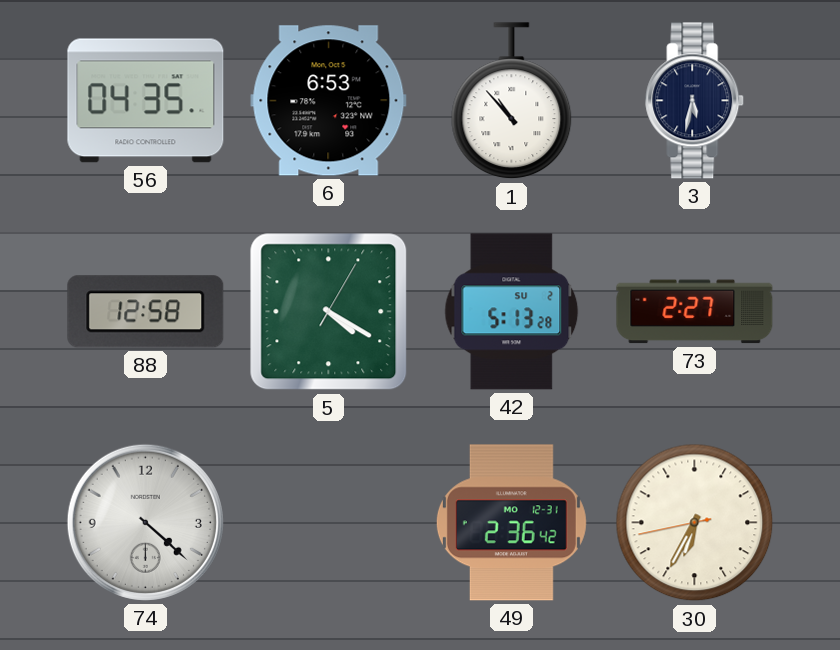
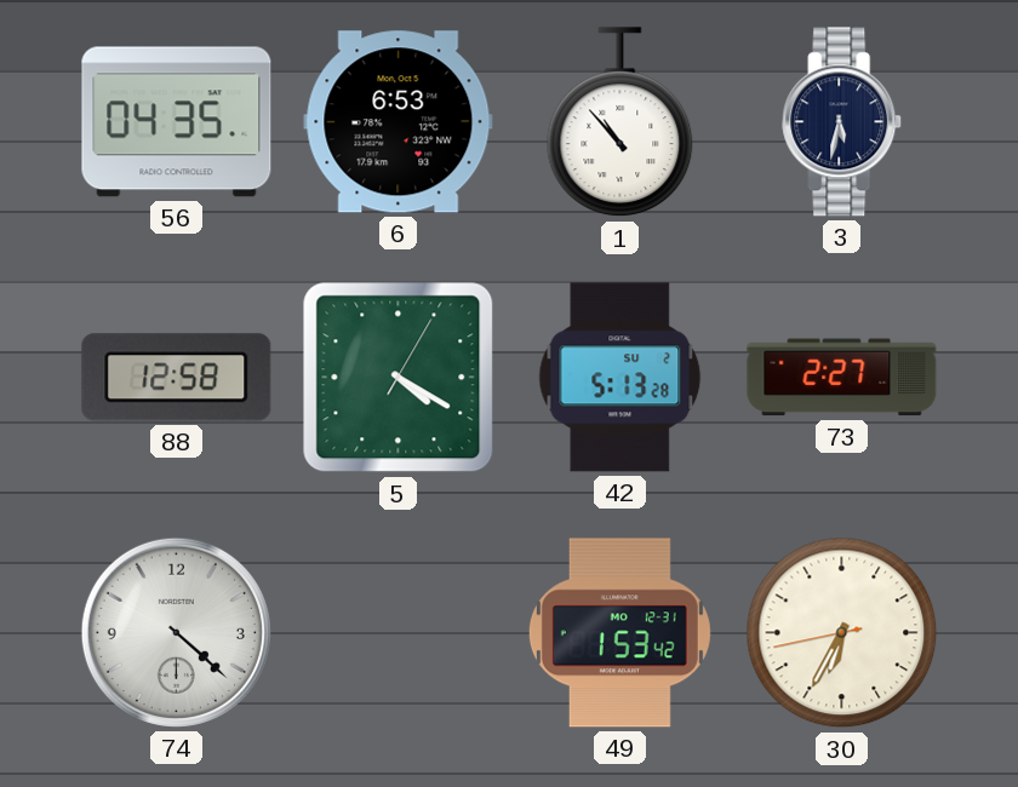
49: 2:36 -> 1:53 (619, 633)
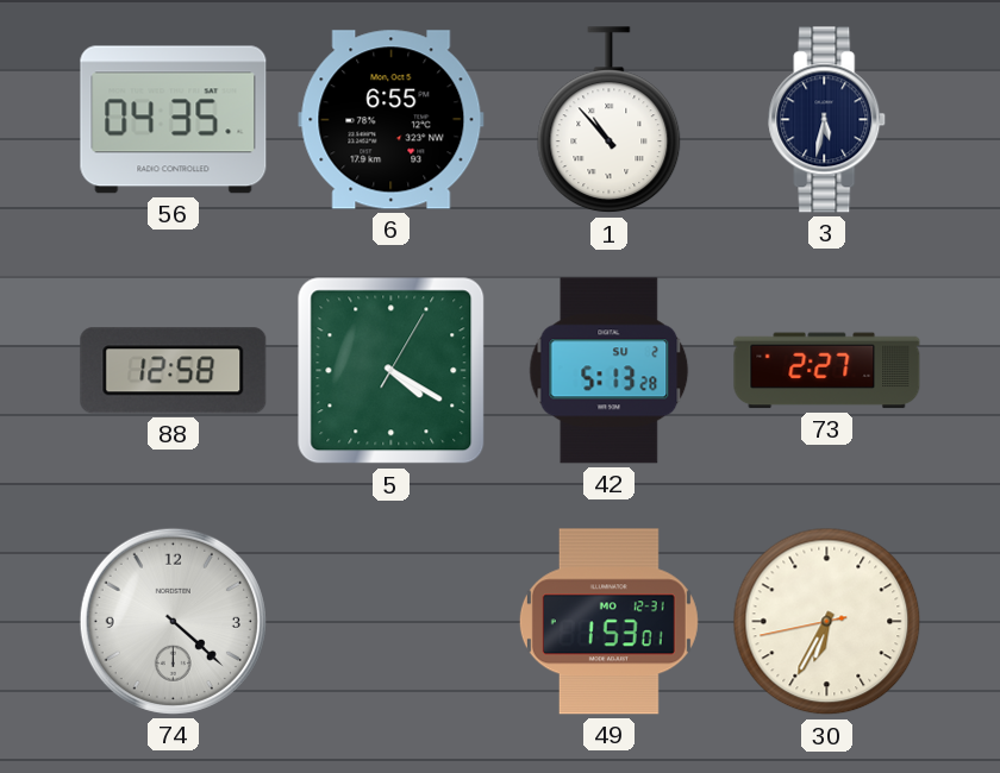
6: 6:53 -> 6:55 (392, 120)
49: 1:53:42 -> 1:53:01 (608, 622)
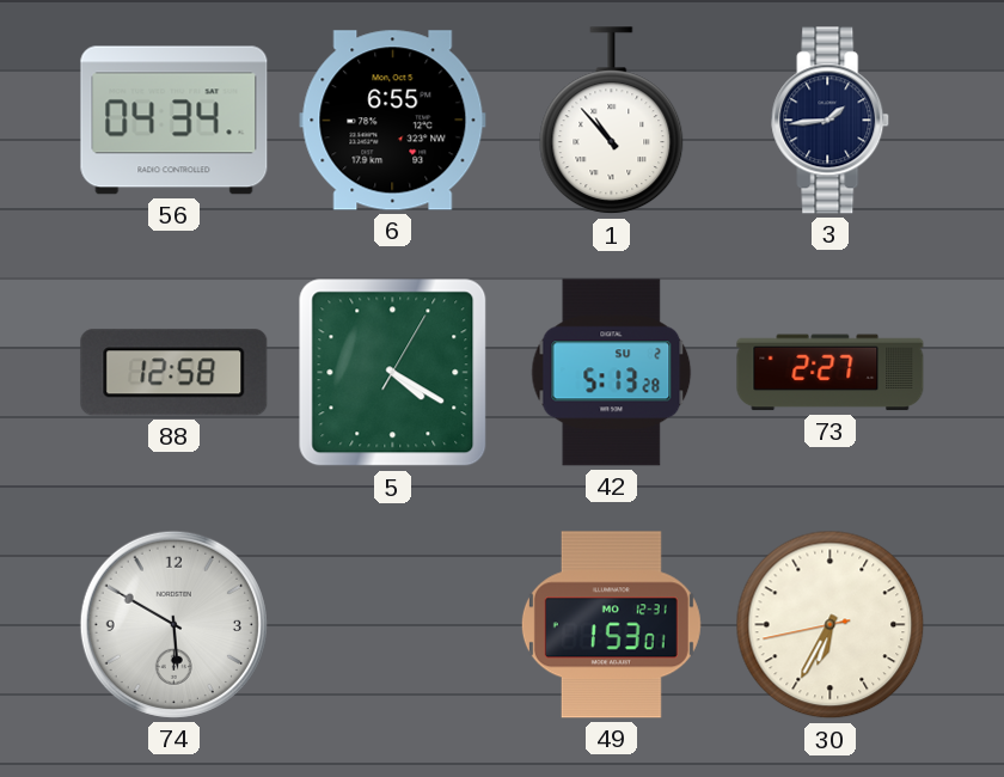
56: 04:35 -> 04:34 (175, 121)
3: 5:32 -> 1:44 (831, 121)
74: 4:22 -> 5:50 (173, 624)
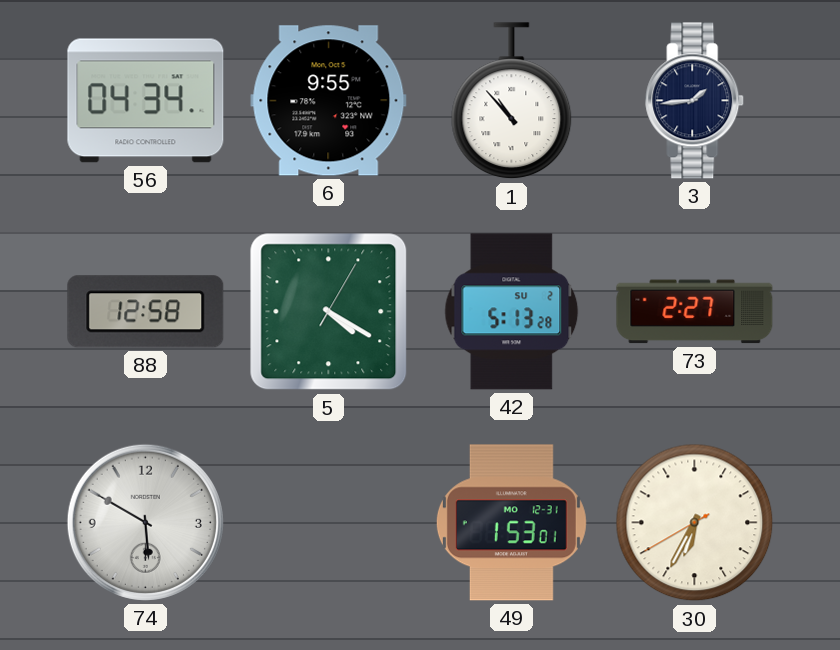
6: 6:55 -> 9:55 (329, 101)
30: 6:34:43 -> 6:34:40 (695, 523)
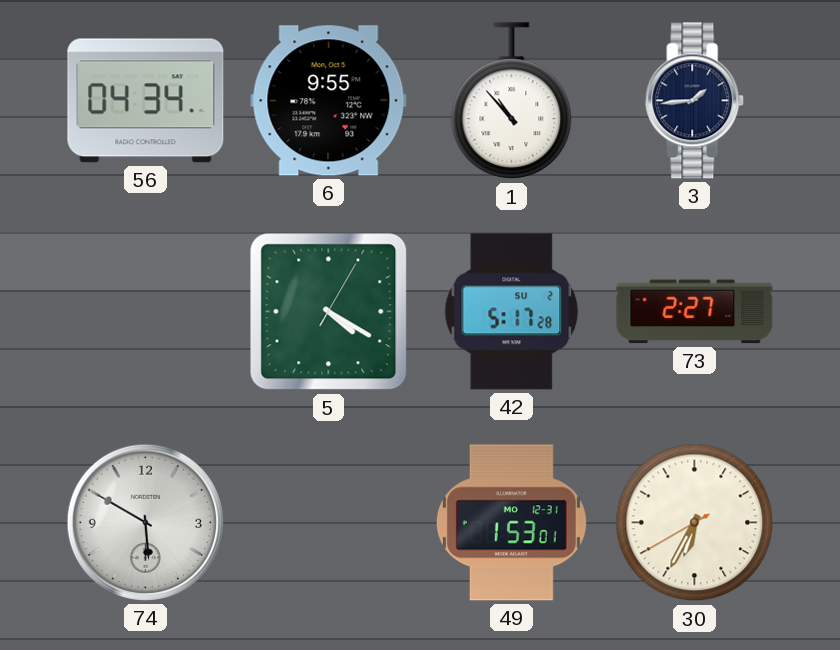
88: 12:58 -> none (146, 312)
42: 5:13 -> 5:17 (512, 312)
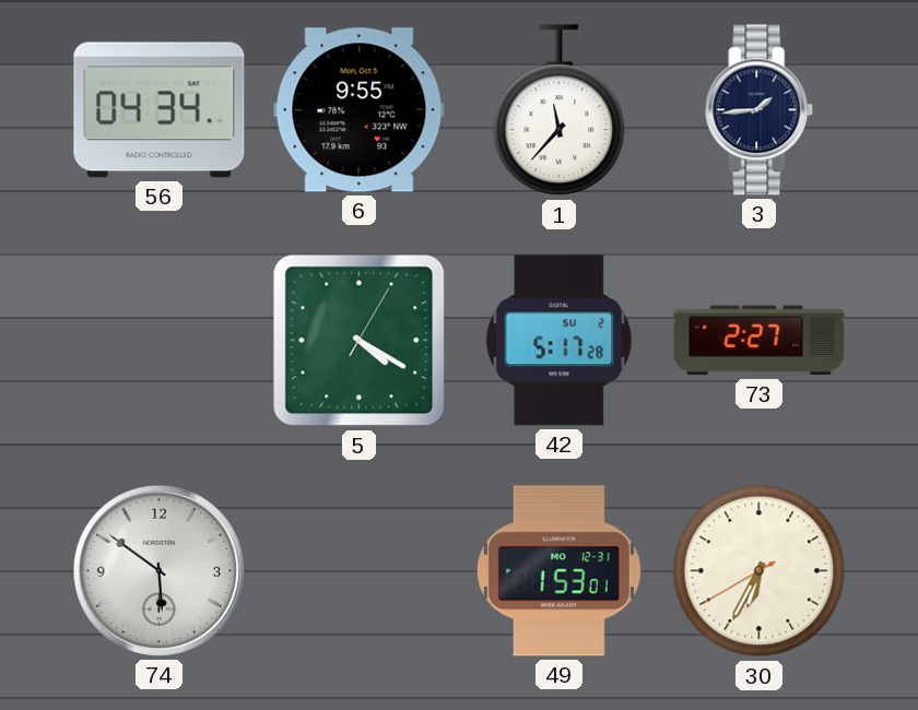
1: 10:53 -> 11:37 (560, 110)
74: 5:50 -> 5:51 (158, 570)
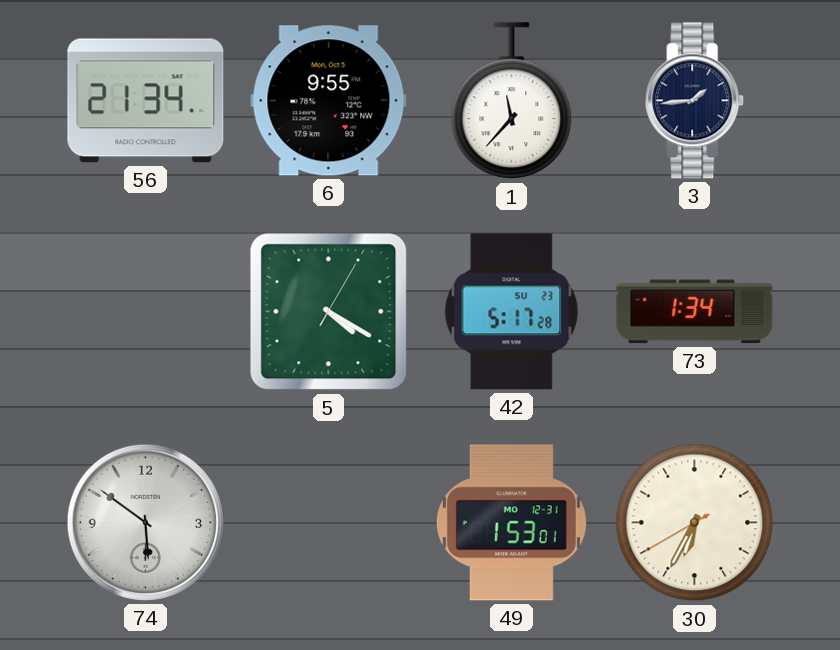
56: 04:34 -> 21:34 (146, 101)
42 date: SU 2 -> SU 23 (512, 312)
73: 2:27 -> 1:34 (695, 312)
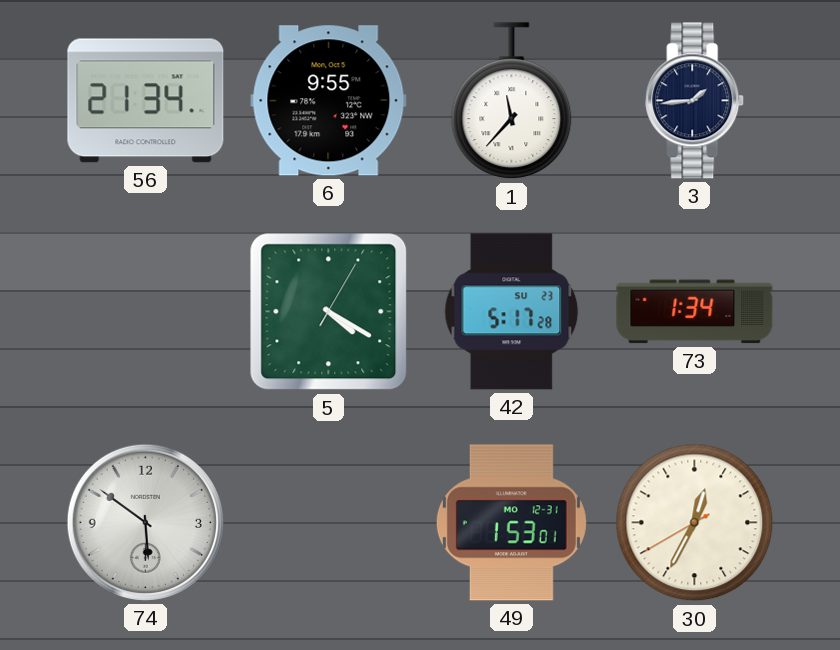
30: 6:34 -> 12:34 (695, 523)
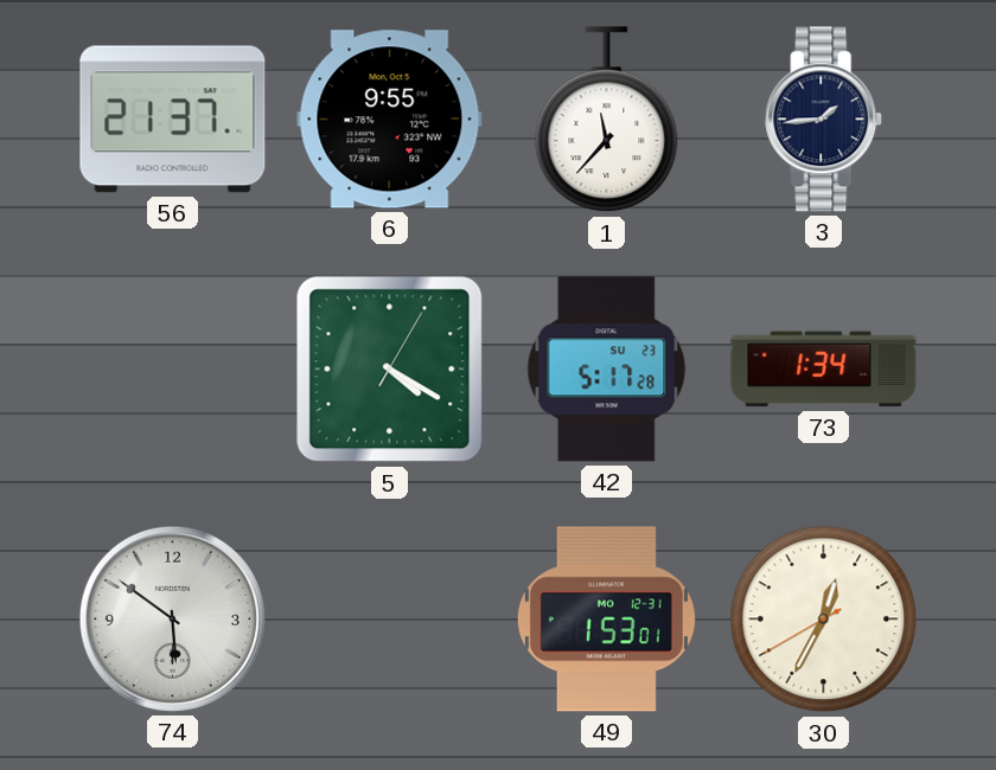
56: 21:34 -> 21:37 (173, 120)
